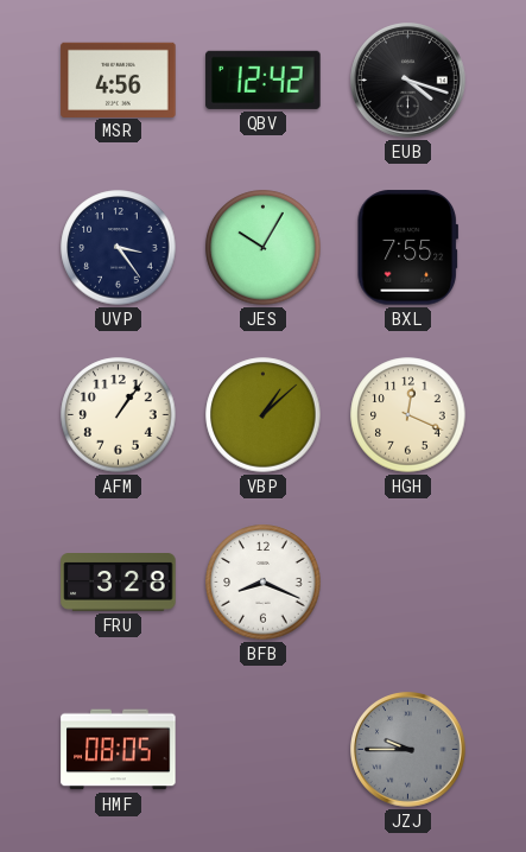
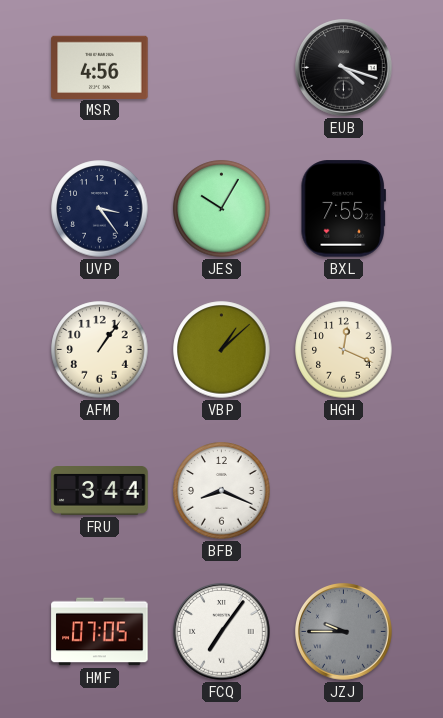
QBV: 12:42 -> none (264, 80)
FRU: 3:28 -> 3:44 (100, 491)
HMF: 08:05 -> 07:05 (100, 632)
FCQ: none -> 7:06 (222, 632)
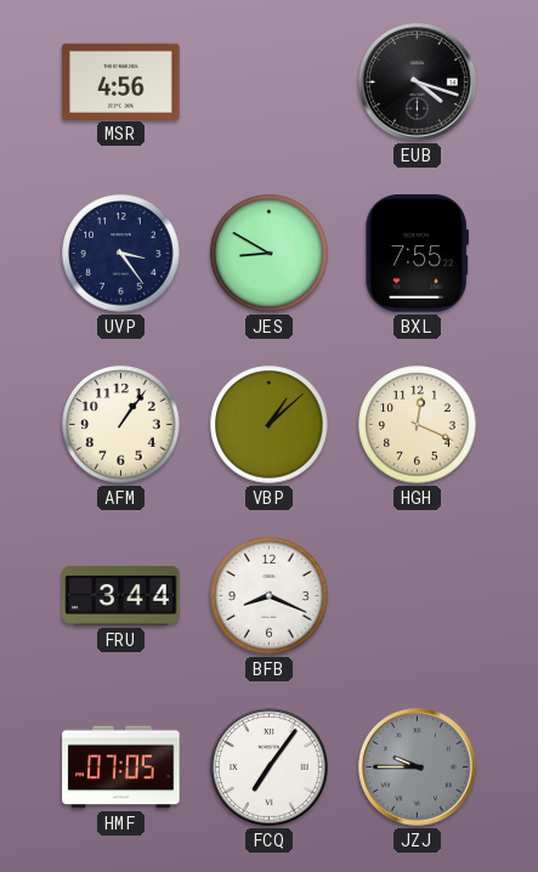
JES: 10:05 -> 8:50 (270, 254)
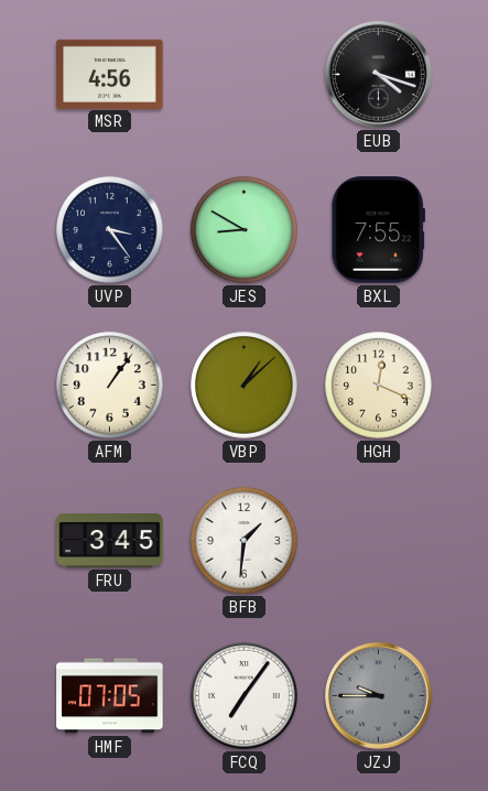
FRU: 3:44 -> 3:45 (110, 541)
BFB: 8:19 -> 1:31 (245, 541)
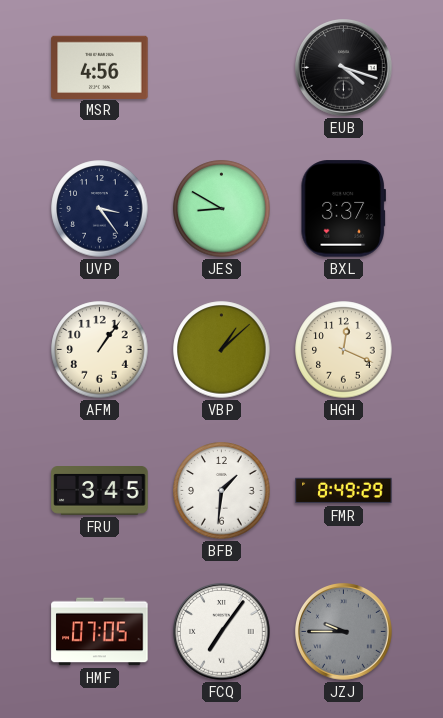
BXL: 7:55 -> 3:37 (343, 209)
FMR: none -> 8:49 (344, 491)
